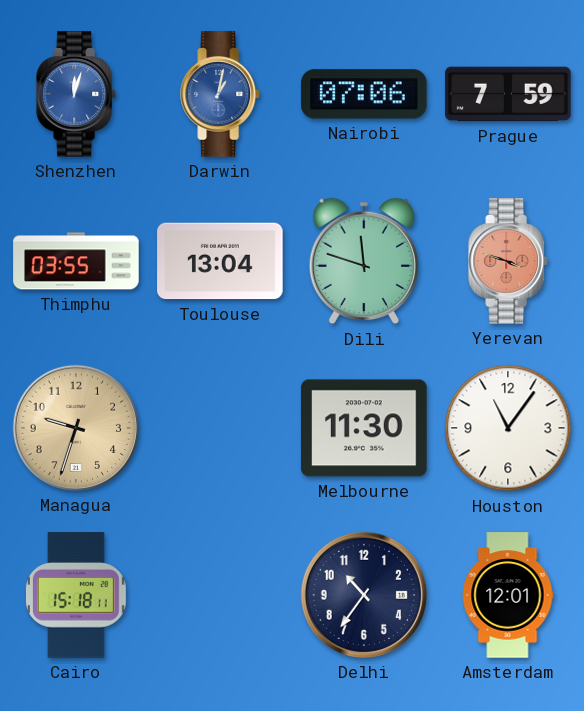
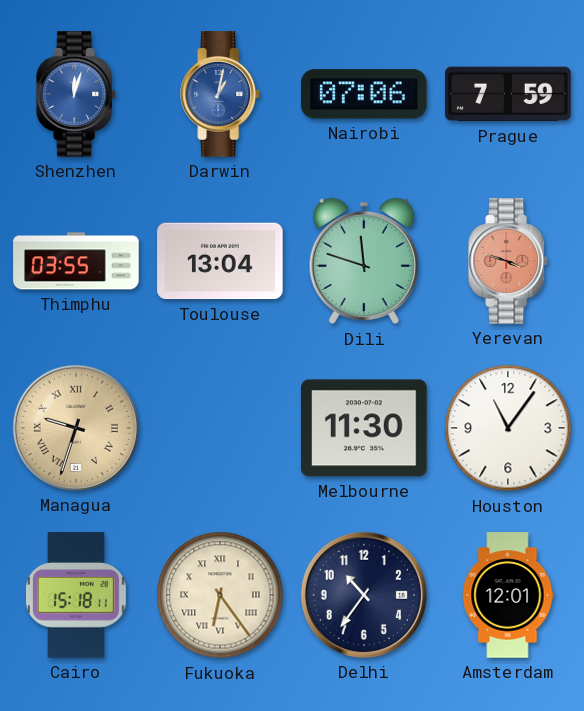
Managua numerals: Arabic -> Roman (76, 428)
Fukuoka: none -> 6:24 (220, 595)
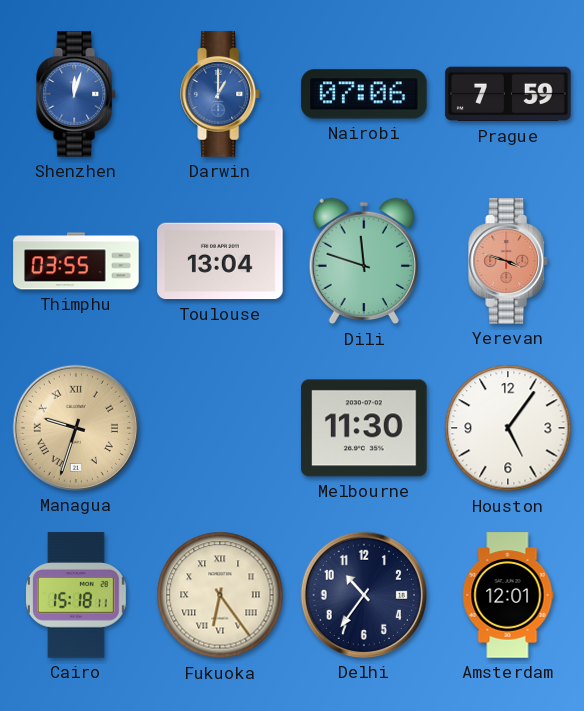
Darwin: 1:02 -> 1:00 (221, 94)
Houston: 11:06 -> 5:06 (508, 428)
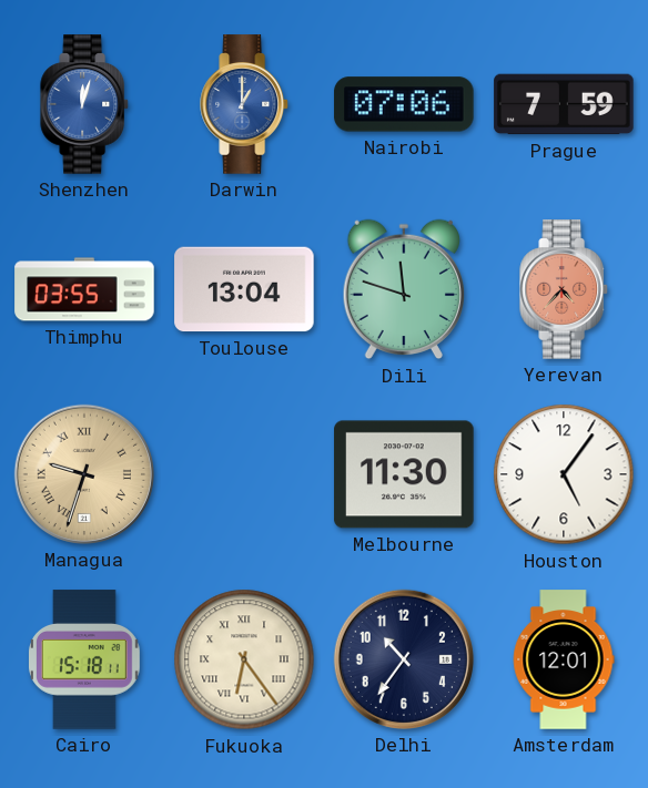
Yerevan: 3:48 -> 4:37 (565, 289)
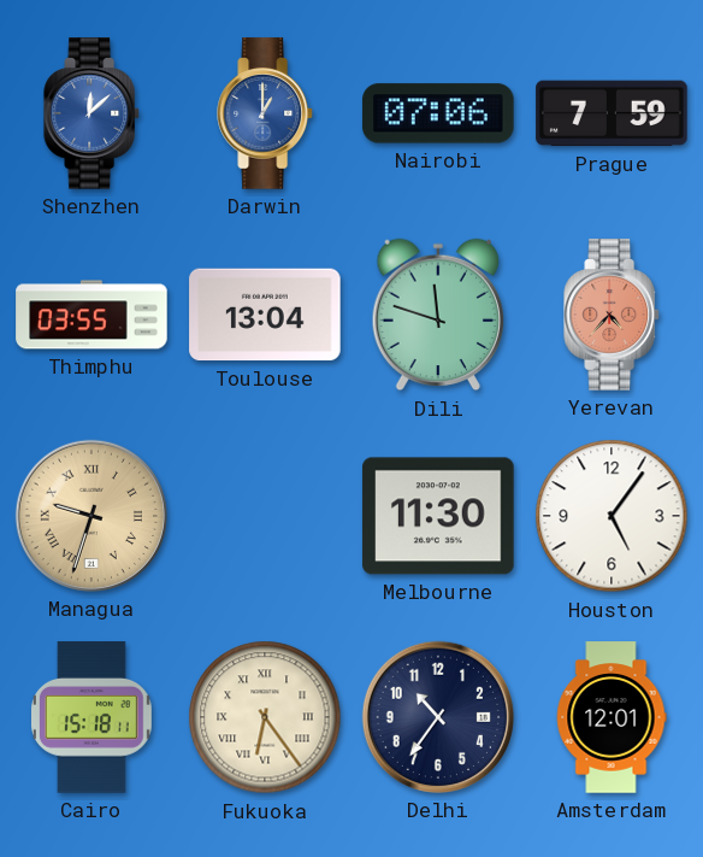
Shenzhen: 12:03 -> 12:08 (93, 113)
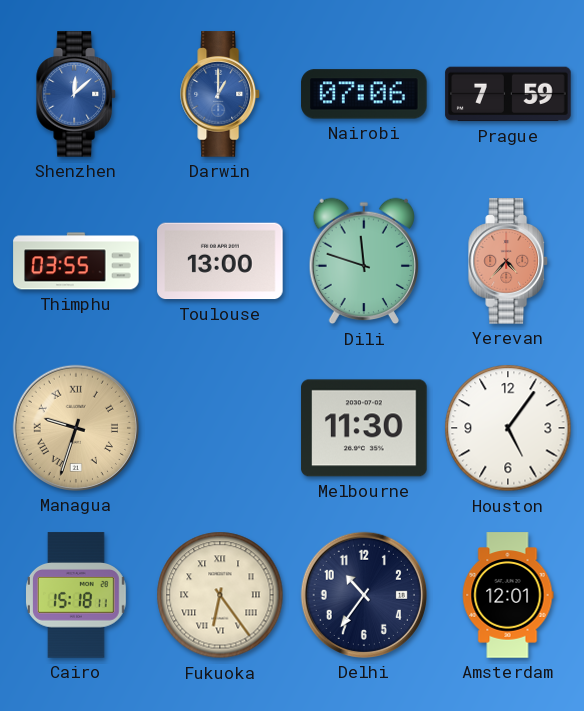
Toulouse: 13:04 -> 13:00 (220, 261)
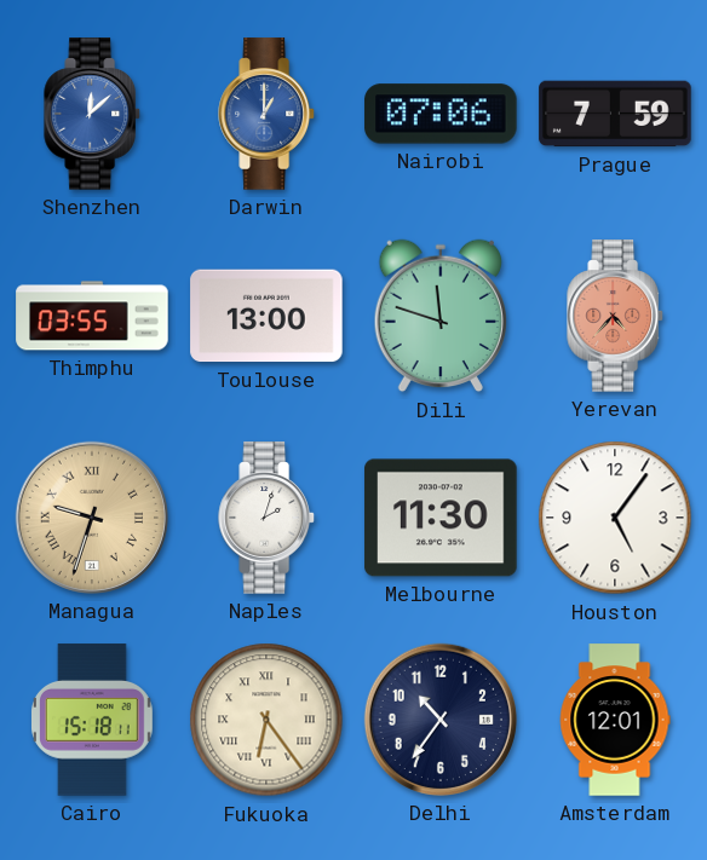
Naples: none -> 2:03 (268, 518)
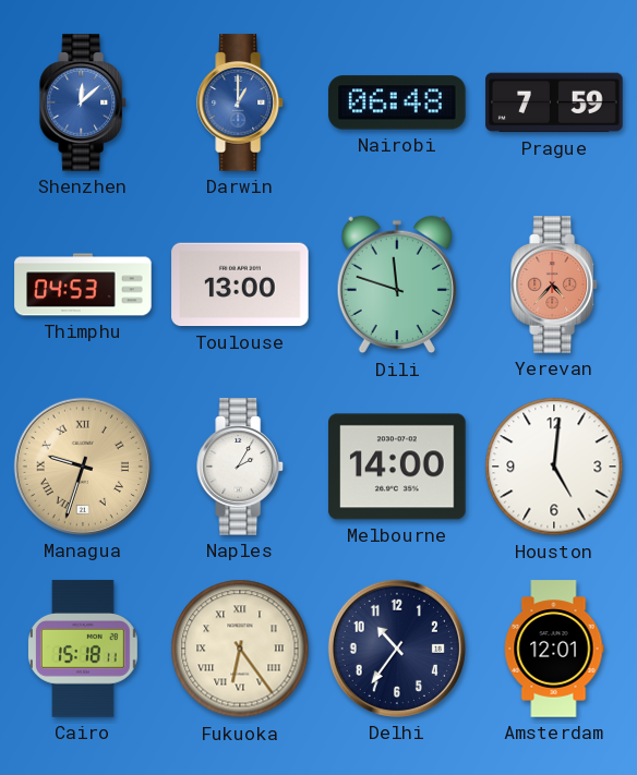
Nairobi: 07:06 -> 06:48 (397, 102)
Thimphu: 03:55 -> 04:53 (83, 284)
Naples: 2:03 -> 2:05 (241, 467)
Melbourne: 11:30 -> 14:00 (397, 467)
Houston: 5:06 -> 5:01 (554, 467)
